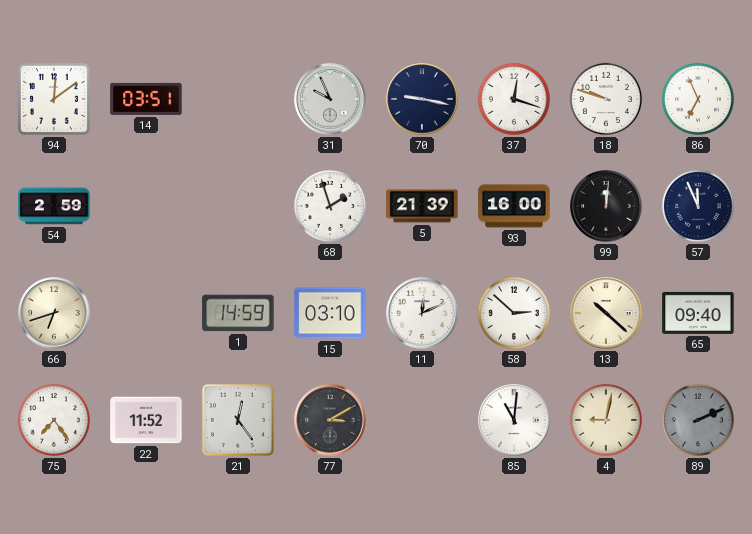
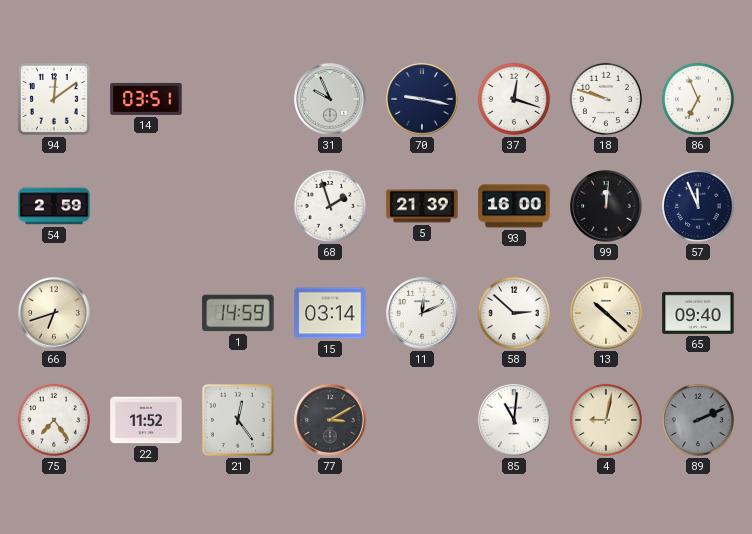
15: 03:10 -> 03:14 (330, 313)
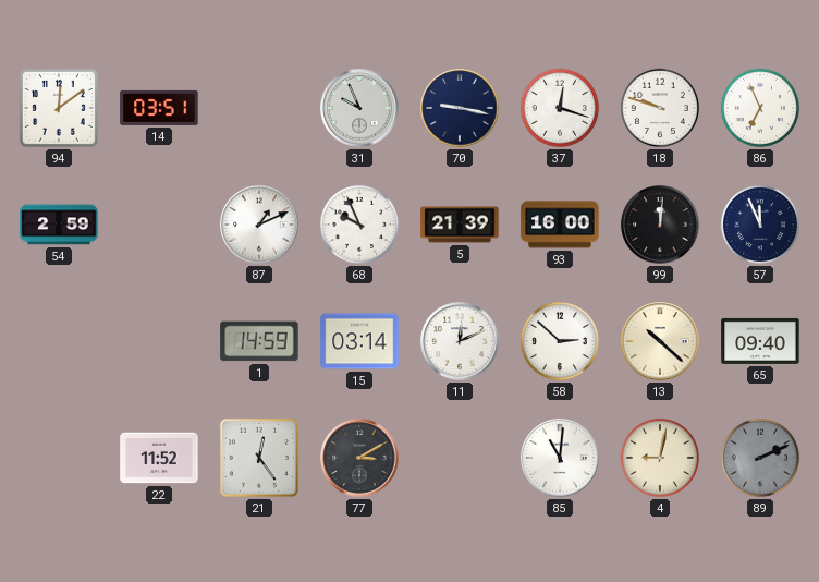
87: none -> 1:11 (259, 225)
68: 1:57 -> 9:56 (359, 225)
66: 6:42 -> none (54, 313)
75: 7:24 -> none (54, 420)
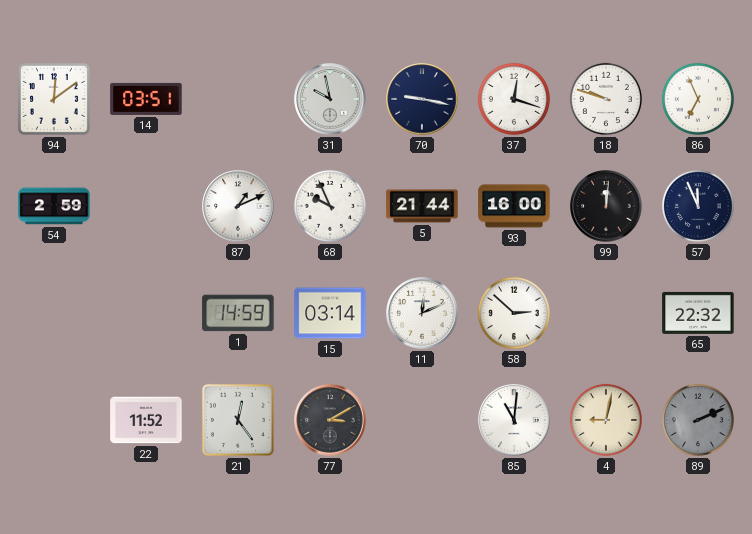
31: 9:56 -> 9:58 (330, 99)
5: 21:39 -> 21:44 (422, 206)
13: 10:22 -> none (660, 341)
65: 09:40 -> 22:32 (698, 313)
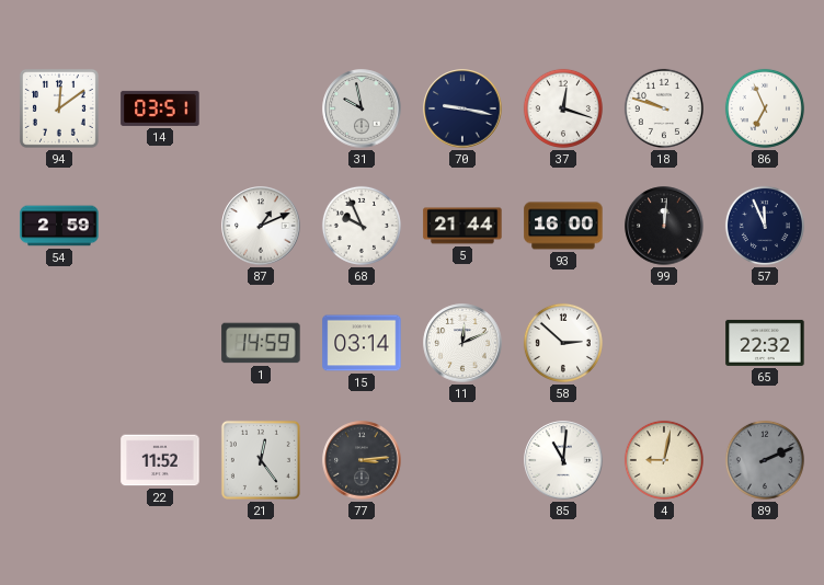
77: 3:10 -> 3:14 (362, 460)
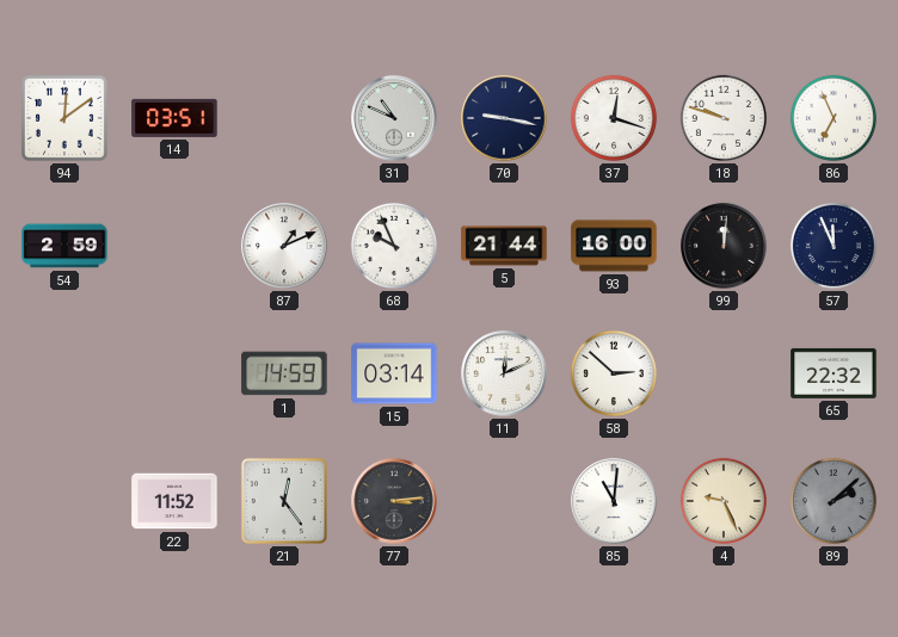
31: 9:58 -> 10:49 (394, 118)
4: 9:02 -> 9:26 (724, 501)
89: 2:11 -> 2:08 (834, 501)
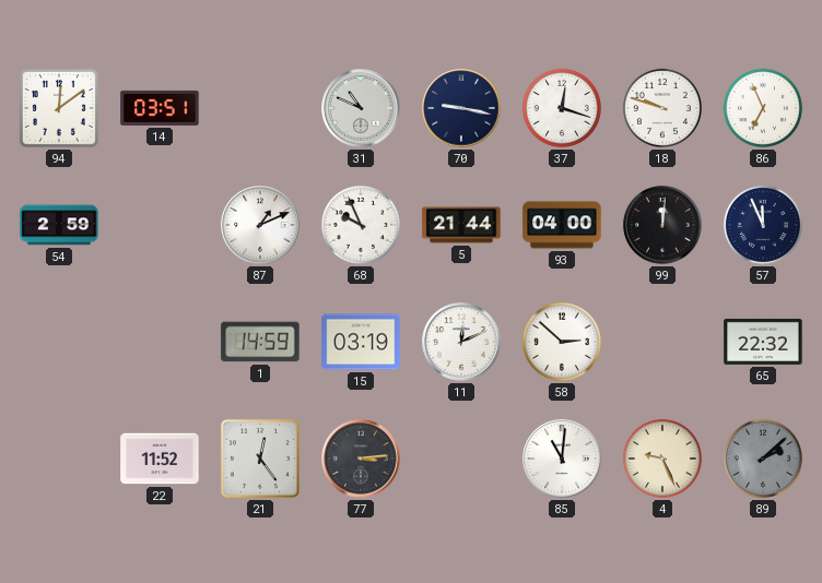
93: 16:00 -> 04:00 (562, 225)
15: 03:14 -> 03:19 (361, 342)
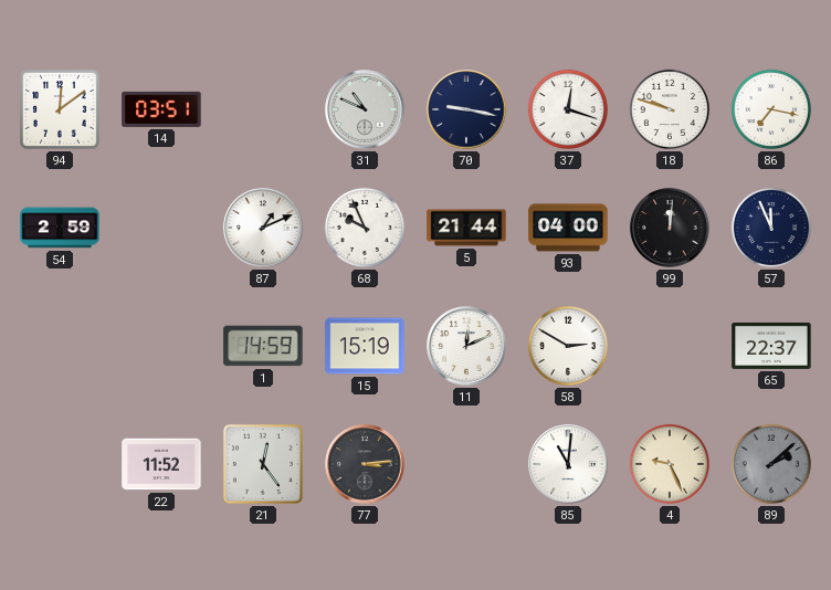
86: 6:56 -> 7:17 (771, 109)
15: 03:19 -> 15:19 (365, 346)
58: 2:52 -> 2:50 (568, 346)
65: 22:32 -> 22:37 (771, 346)
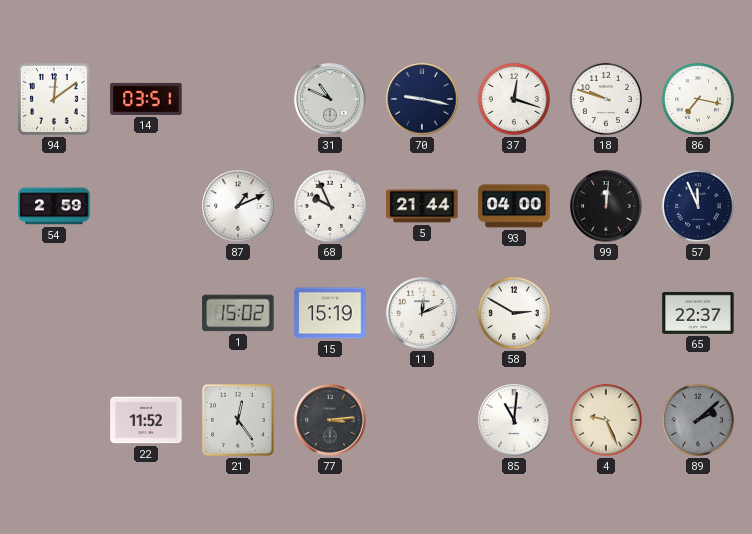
1: 14:59 -> 15:02 (238, 313)
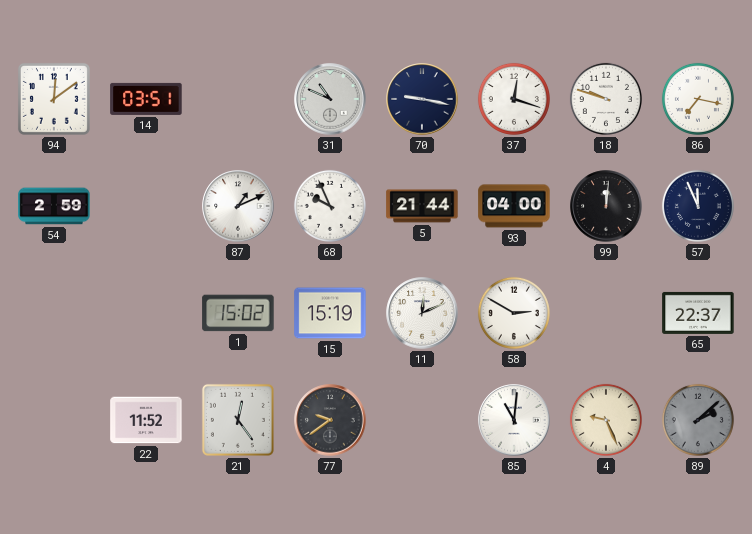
77: 3:14 -> 9:39 (330, 420)
